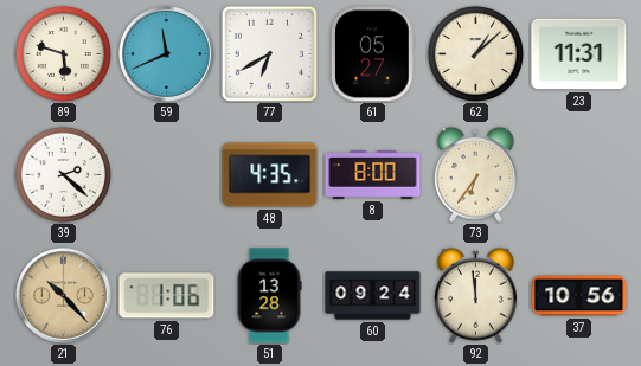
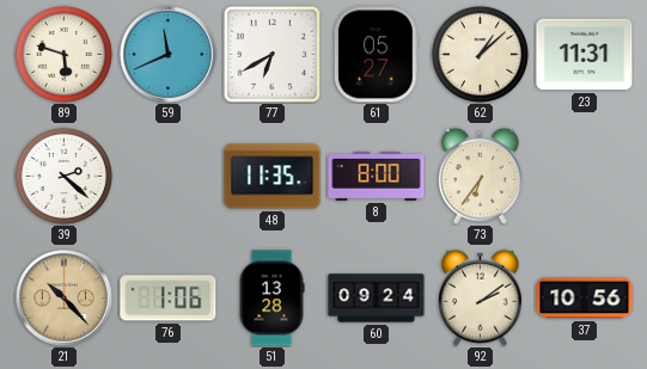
48: 4:35 -> 11:35 (273, 177)
92: 11:59 -> 2:09 (480, 297)
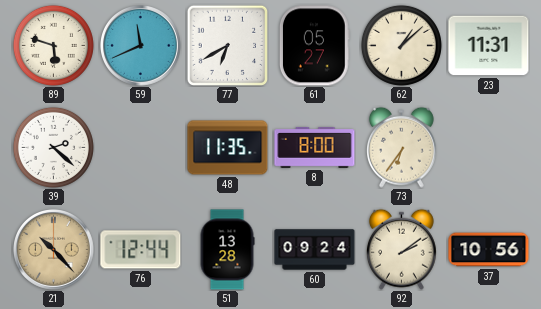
76: 1:06 -> 12:44 (141, 250)
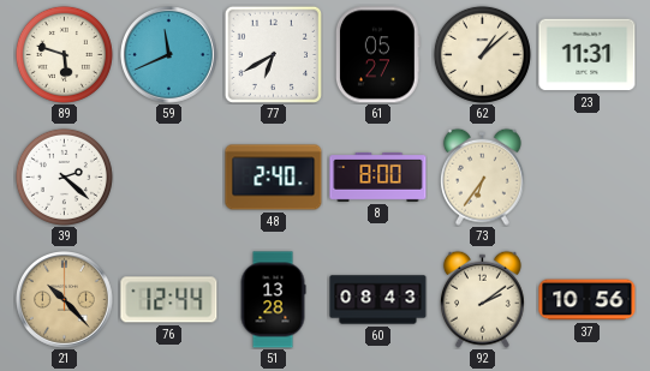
48: 11:35 -> 2:40 (274, 178)
60: 09:24 -> 08:43 (378, 300)
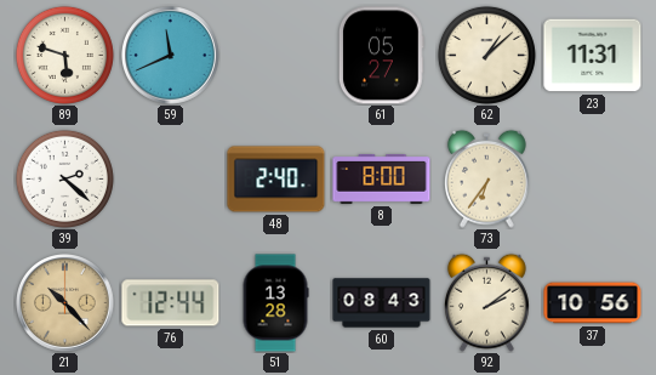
77: 6:40 -> none (273, 54)
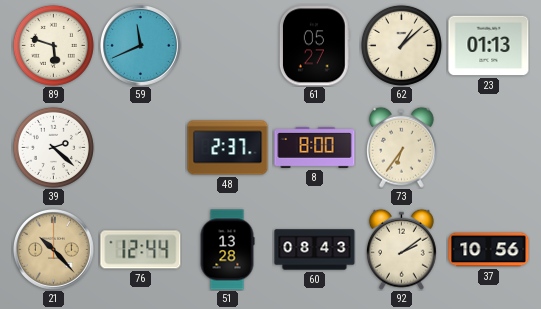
23: 11:31 -> 01:13 (489, 46)
48: 2:40 -> 2:37 (228, 148)
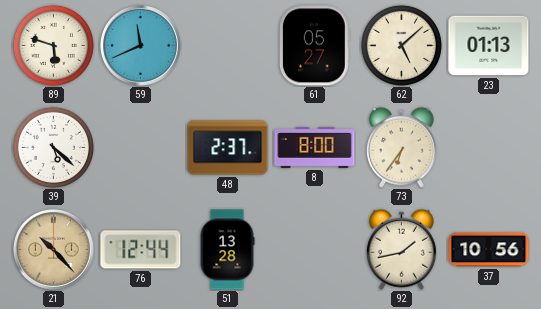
62: 1:08 -> 5:08 (401, 45)
39: 2:22 -> 5:22 (53, 147)
60: 08:43 -> none (315, 250)
92: 2:09 -> 1:43 (401, 249)
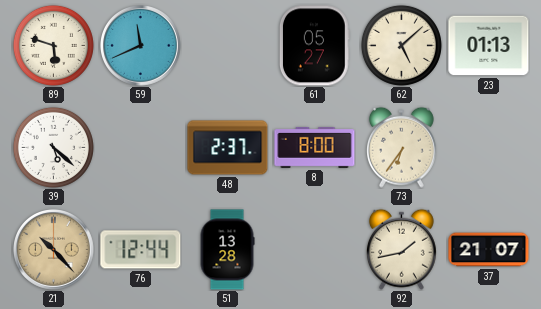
37: 10:56 -> 21:07 (489, 250)
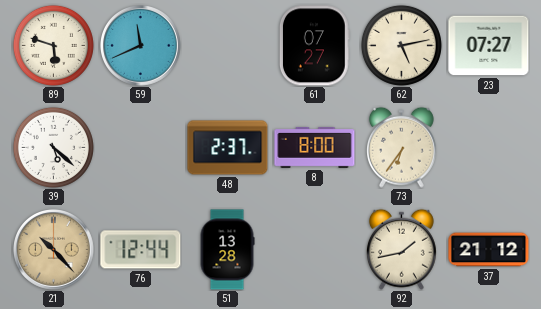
61: 05:27 -> 07:27 (314, 46)
62: 5:08 -> 5:13 (401, 45)
23: 01:13 -> 07:27 (489, 46)
37: 21:07 -> 21:12 (489, 250)
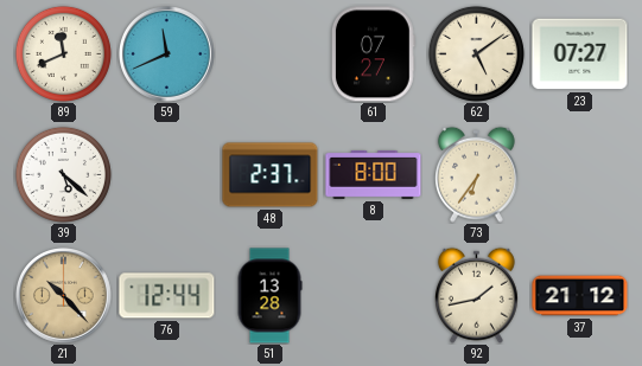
89: 5:48 -> 11:41 (63, 53)
62: 5:13 -> 5:09 (476, 53)
